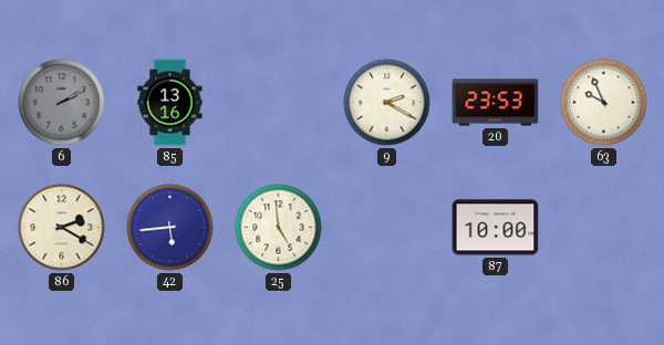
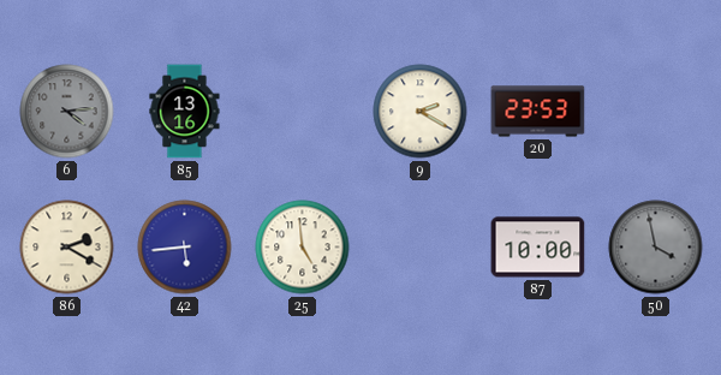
6: 2:10 -> 4:14 (67, 112)
63: 9:56 -> none (604, 103)
50: none -> 3:58 (656, 248)
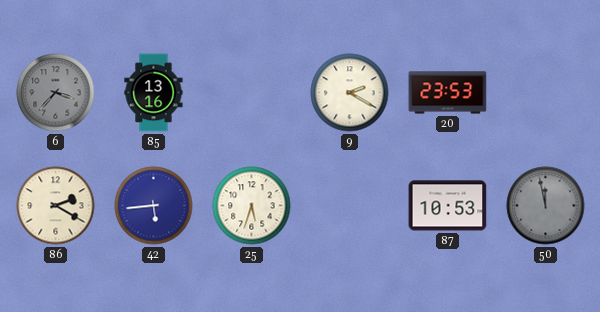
6: 4:14 -> 3:37 (56, 93)
25: 4:59 -> 5:33 (252, 206)
87: 10:00 -> 10:53 (448, 206)
50: 3:58 -> 11:58 (546, 206)
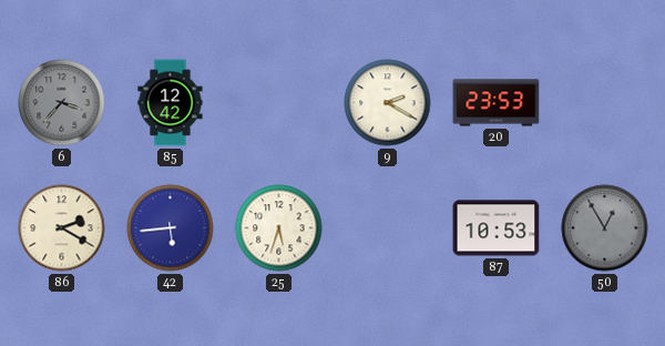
85: 13:16 -> 12:42 (171, 103)
50: 11:58 -> 12:55 (605, 228)
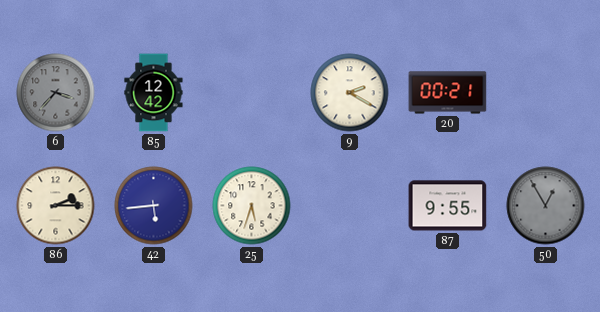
20: 23:53 -> 00:21 (448, 93)
86: 2:20 -> 2:15 (56, 206)
87: 10:53 -> 9:55 (448, 206)
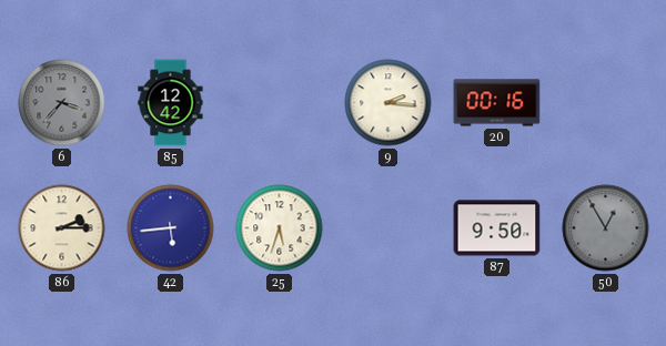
9: 2:20 -> 2:16 (389, 103)
20: 00:21 -> 00:16 (497, 103)
87: 9:55 -> 9:50 (497, 228)
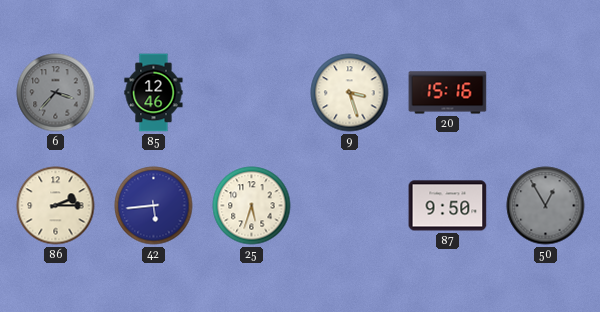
85: 12:42 -> 12:46 (154, 93)
9: 2:16 -> 3:27 (350, 93)
20: 00:16 -> 15:16 (448, 93)
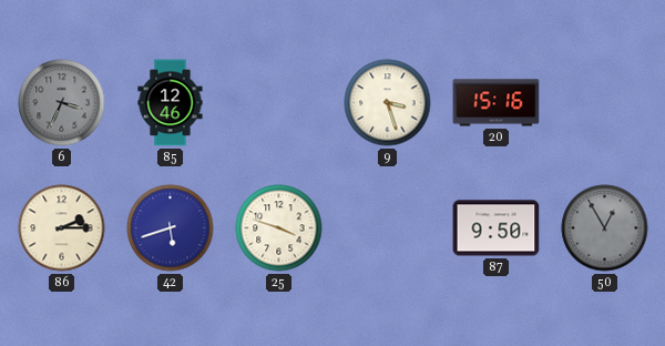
6: 3:37 -> 3:34 (62, 103)
42: 5:44 -> 5:42 (171, 228)
25: 5:33 -> 3:48 (279, 228)
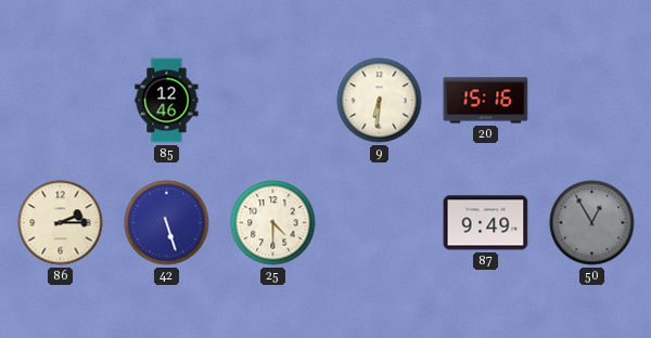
6: 3:34 -> none (62, 103)
9: 3:27 -> 6:31 (380, 101)
42: 5:42 -> 5:27 (167, 223)
25: 3:48 -> 4:30 (273, 223)
87: 9:50 -> 9:49 (486, 223)
